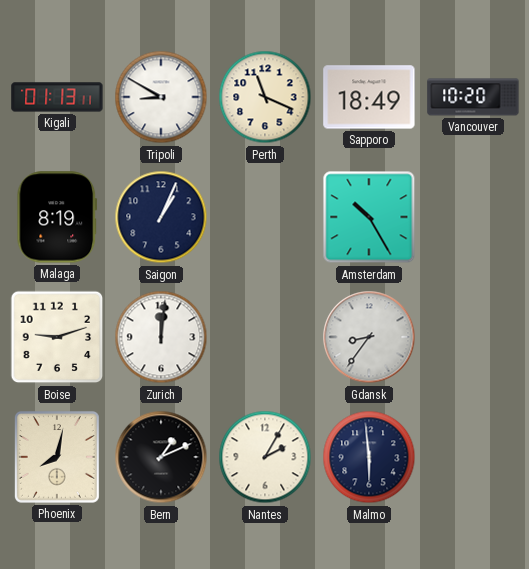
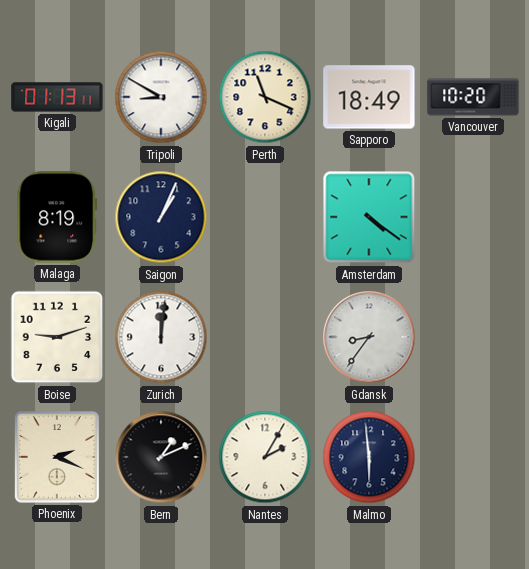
Amsterdam: 10:25 -> 4:21 (369, 217)
Phoenix: 8:02 -> 2:19 (57, 457)
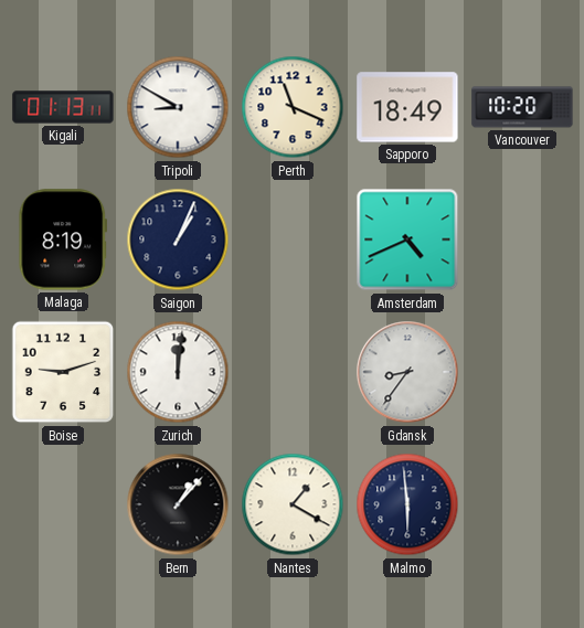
Amsterdam: 4:21 -> 4:41 (407, 240)
Phoenix: 2:19 -> none (57, 457)
Bern: 1:11 -> 1:07 (178, 504)
Nantes: 2:05 -> 1:20 (293, 504)
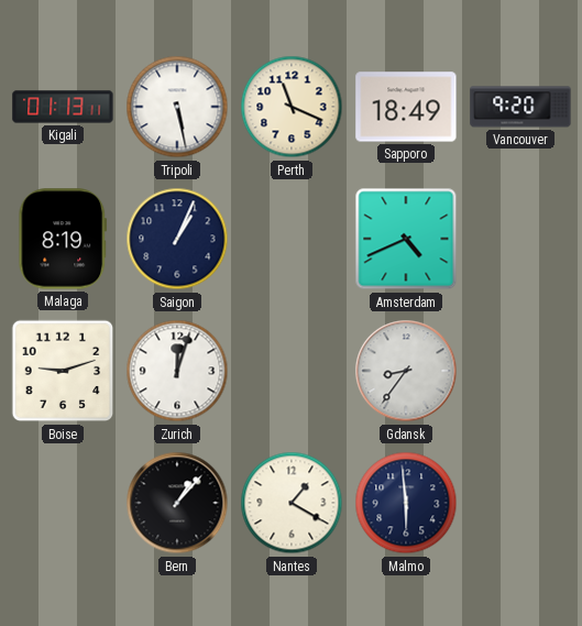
Tripoli: 8:50 -> 5:28 (177, 107)
Vancouver: 10:20 -> 9:20 (520, 107)
Zurich: 12:01 -> 12:03 (177, 371)
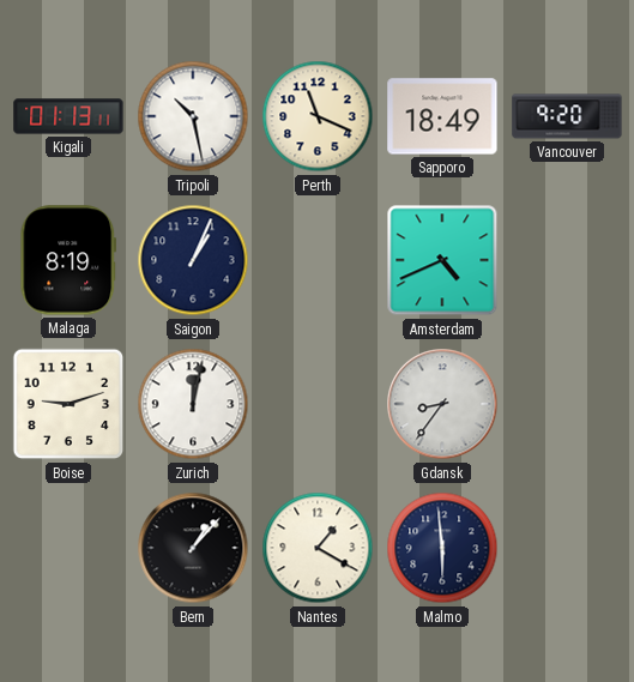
Tripoli: 5:28 -> 10:28 (193, 116)
Zurich: 12:03 -> 12:02 (193, 404)
